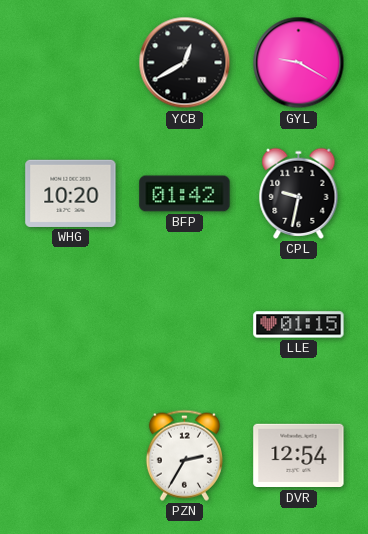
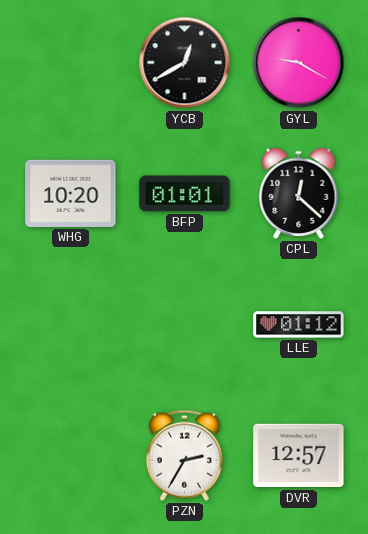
BFP: 01:42 -> 01:01 (185, 194)
CPL: 9:32 -> 12:22 (299, 193)
LLE: 01:15 -> 01:12 (299, 325)
DVR: 12:54 -> 12:57 (299, 456)
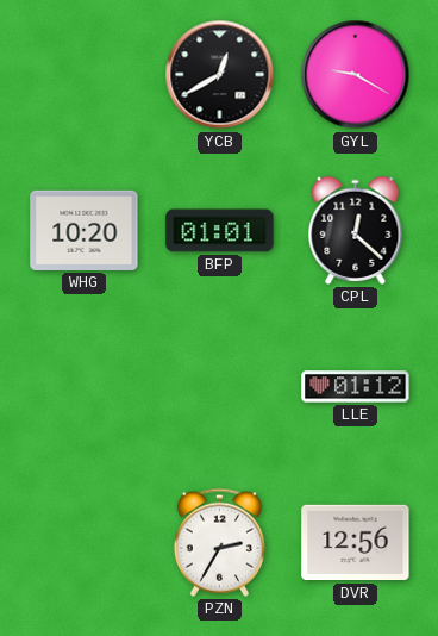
DVR: 12:57 -> 12:56 (356, 543)
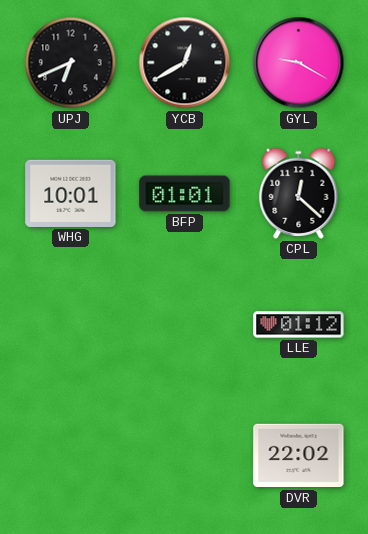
UPJ: none -> 6:41 (71, 63)
WHG: 10:20 -> 10:01 (71, 193)
PZN: 2:35 -> none (219, 542)
DVR: 12:56 -> 22:02 (299, 456)
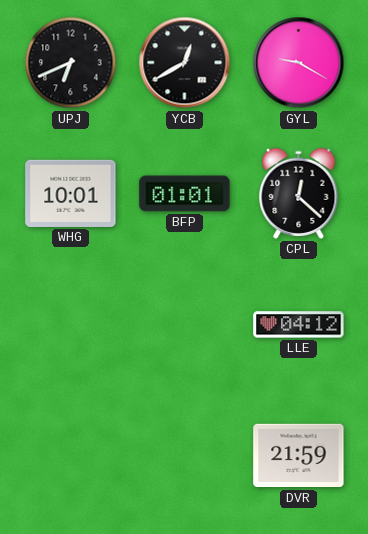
LLE: 01:12 -> 04:12 (299, 325)
DVR: 22:02 -> 21:59 (299, 456)
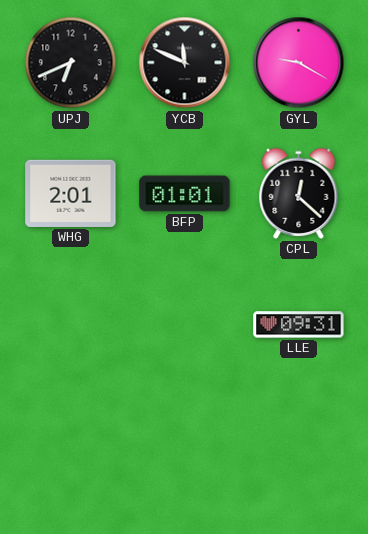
YCB: 12:40 -> 11:49 (185, 63)
WHG: 10:01 -> 2:01 (71, 193)
LLE: 04:12 -> 09:31 (299, 325)
DVR: 21:59 -> none (299, 456)
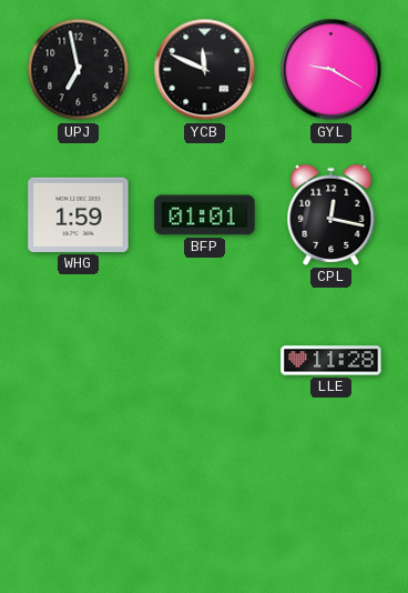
UPJ: 6:41 -> 6:58 (79, 70)
WHG: 2:01 -> 1:59 (79, 214)
CPL: 12:22 -> 12:17 (331, 214)
LLE: 09:31 -> 11:28 (331, 361)
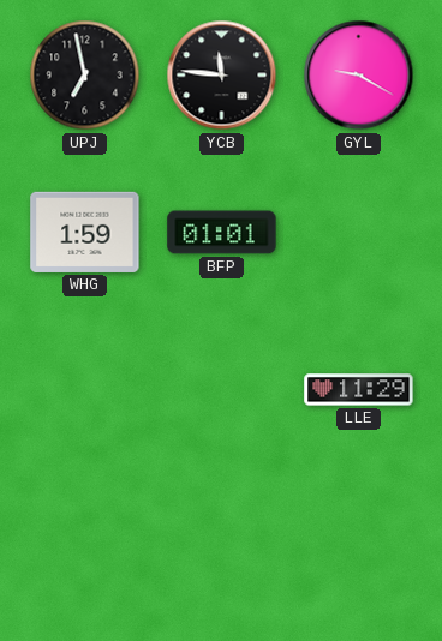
YCB: 11:49 -> 11:46 (222, 76)
CPL: 12:17 -> none (331, 214)
LLE: 11:28 -> 11:29 (359, 390)
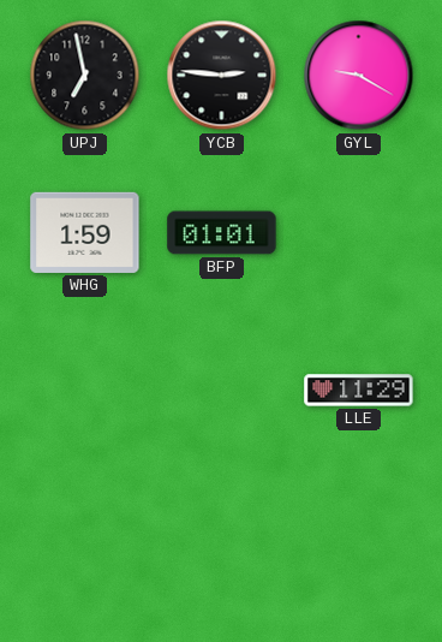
YCB: 11:46 -> 2:46 (222, 76)
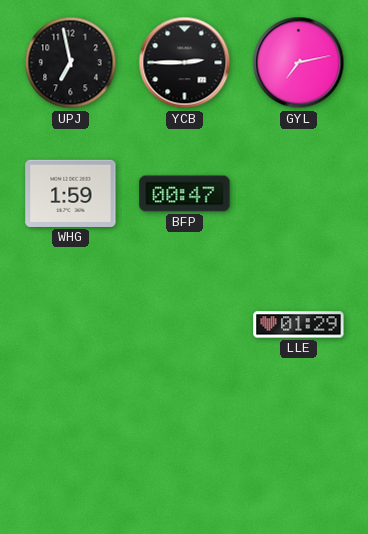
YCB: 2:46 -> 2:45 (185, 63)
GYL: 9:20 -> 7:13 (299, 63)
BFP: 01:01 -> 00:47 (185, 194)
LLE: 11:29 -> 01:29 (299, 325)
